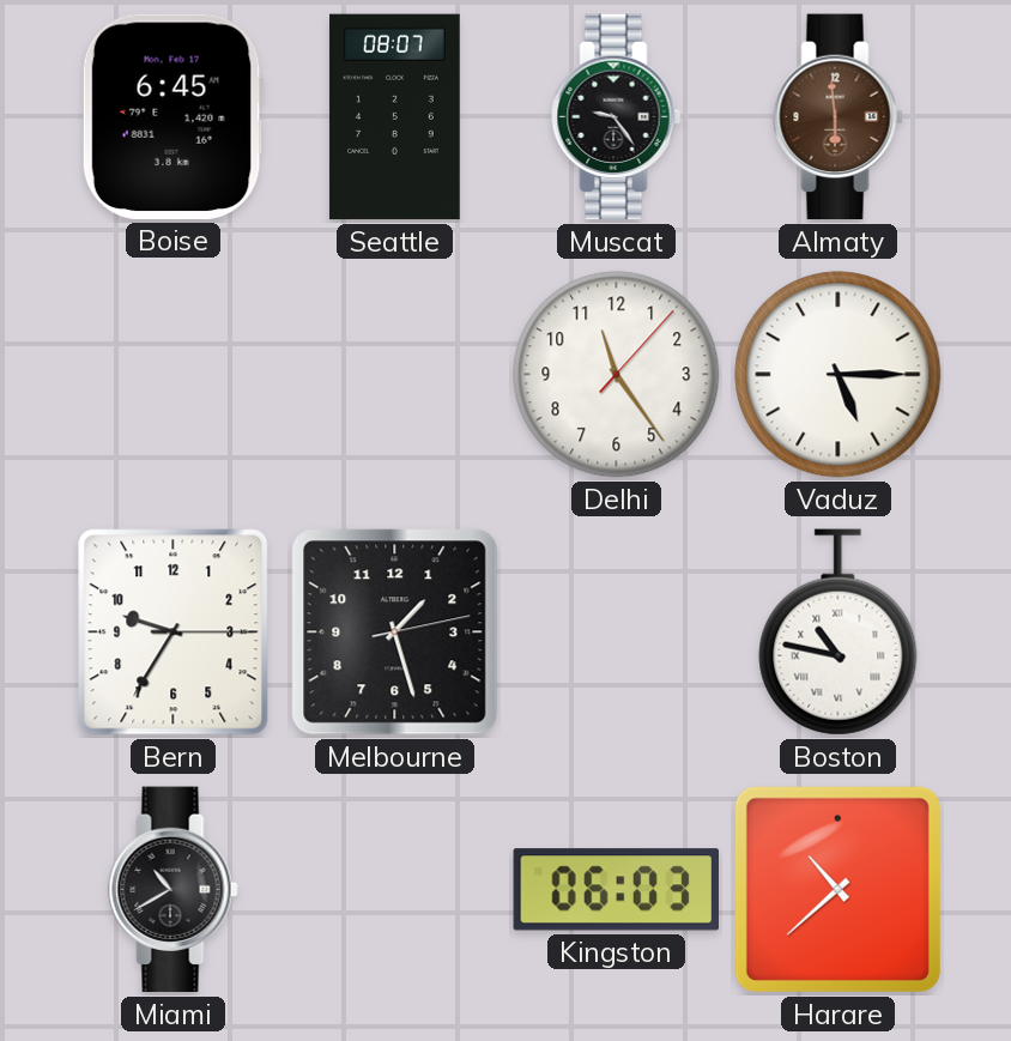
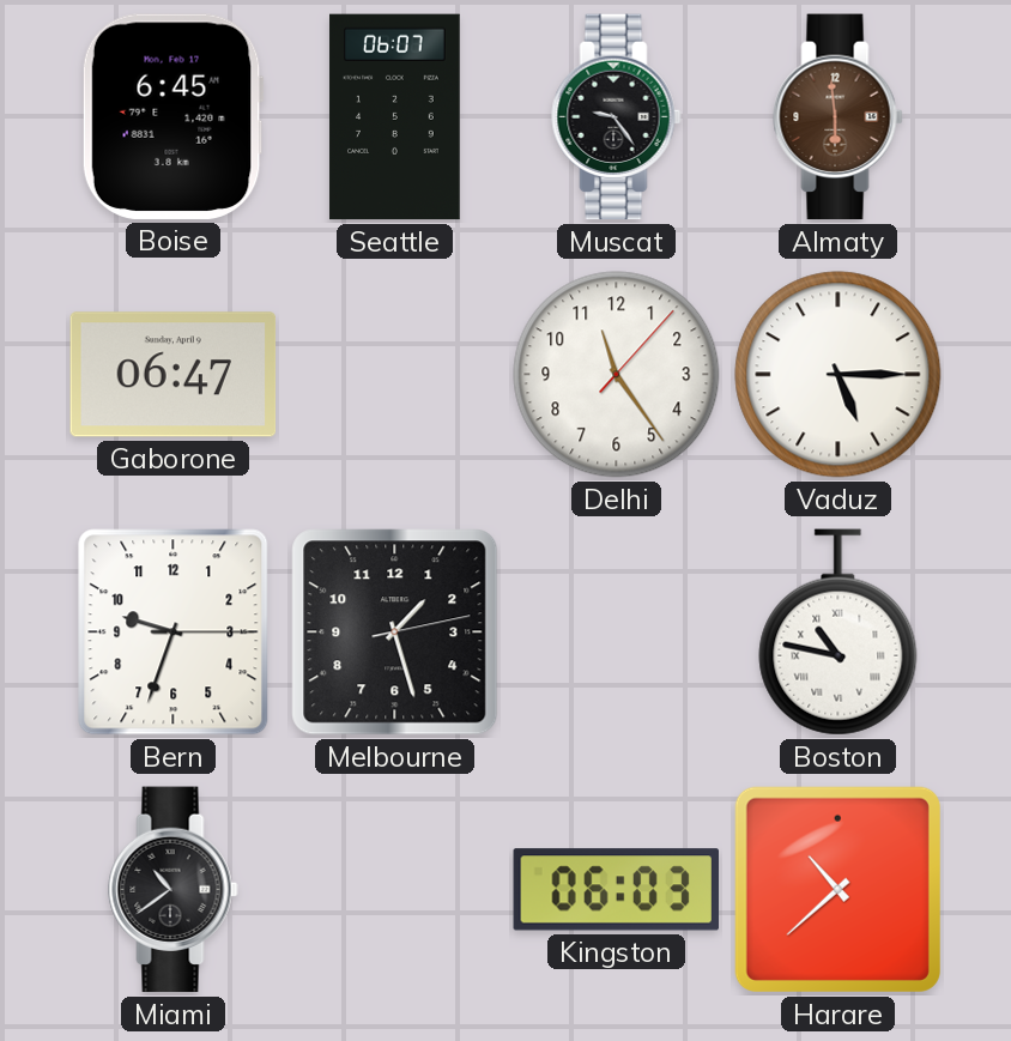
Seattle: 08:07 -> 06:07 (395, 117)
Gaborone: none -> 06:47 (174, 375)
Bern: 9:35 -> 9:33 (174, 633)
Miami: 10:40 -> 10:39 (174, 890)
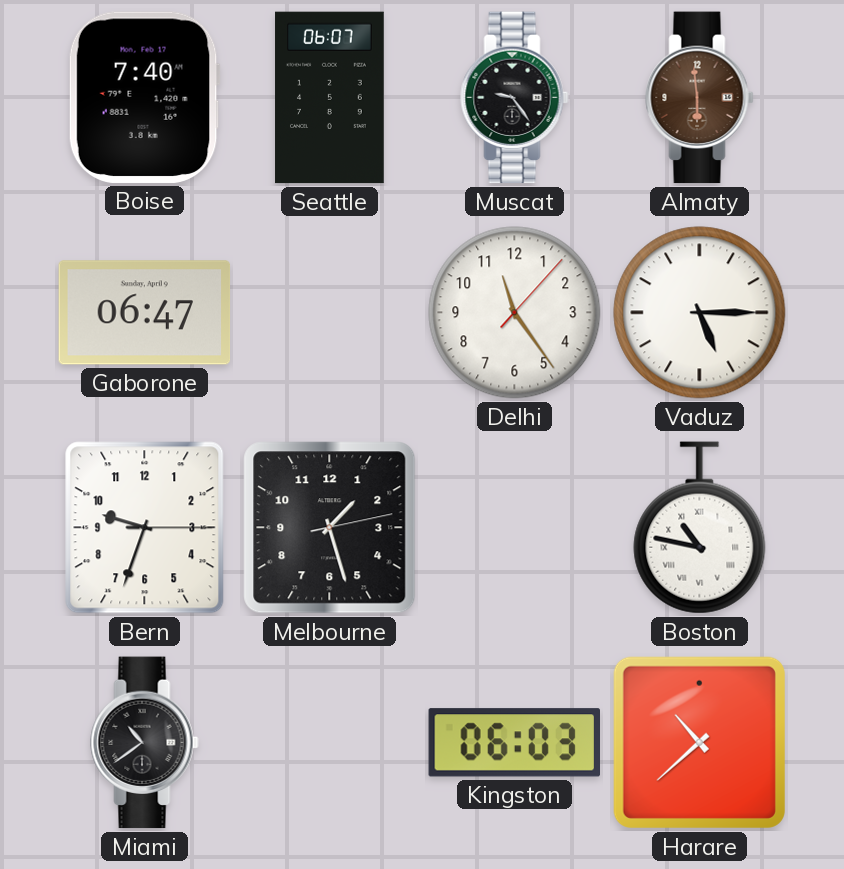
Boise: 6:45 -> 7:40 (144, 97)
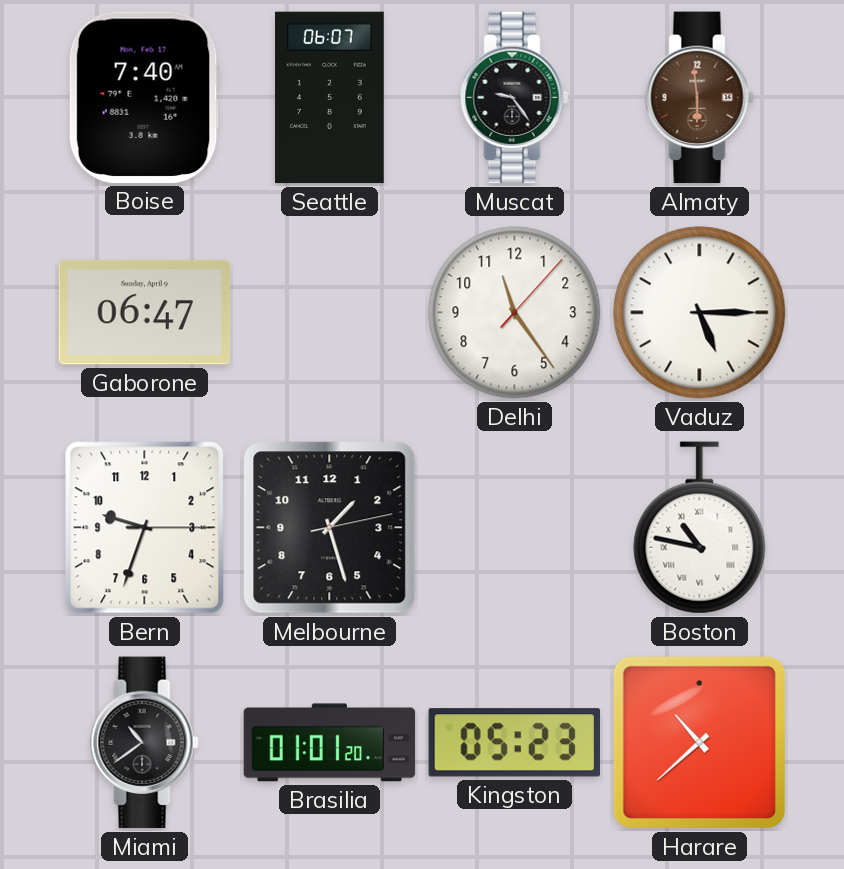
Brasilia: none -> 01:01 (330, 743)
Kingston: 06:03 -> 05:23 (514, 743)
